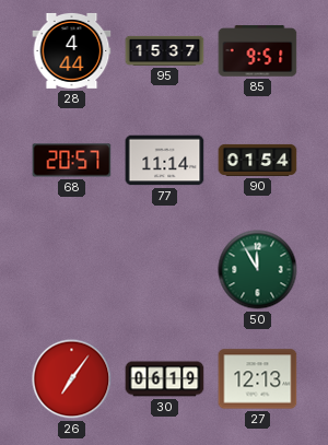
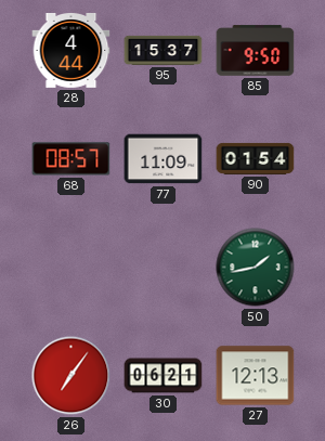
85: 9:51 -> 9:50 (256, 51)
68: 20:57 -> 08:57 (71, 159)
77: 11:14 -> 11:09 (164, 159)
50: 11:55 -> 1:43 (256, 268)
30: 06:19 -> 06:21 (164, 376)
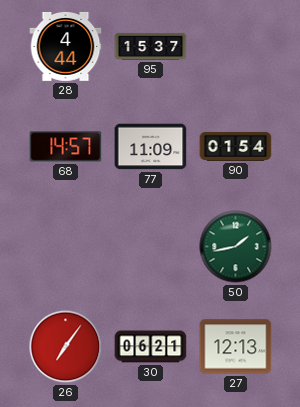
85: 9:50 -> none (256, 51)
68: 08:57 -> 14:57 (66, 147)
